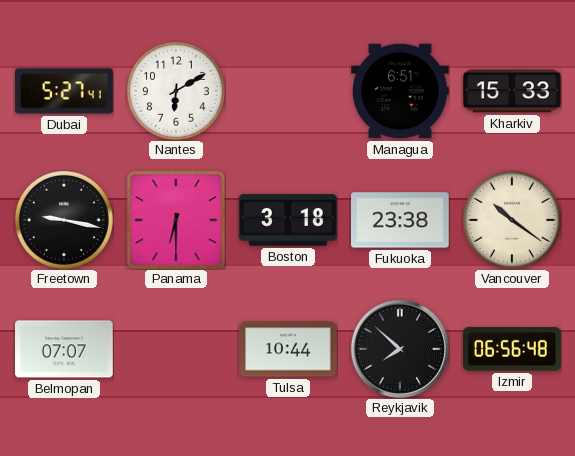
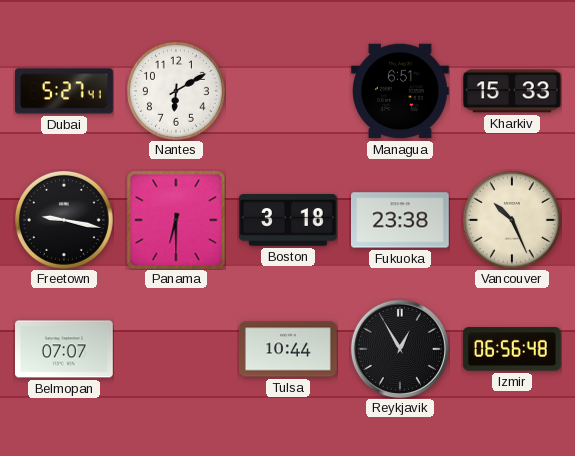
Vancouver: 10:21 -> 10:26 (512, 220)
Reykjavik: 7:52 -> 12:55 (400, 349)
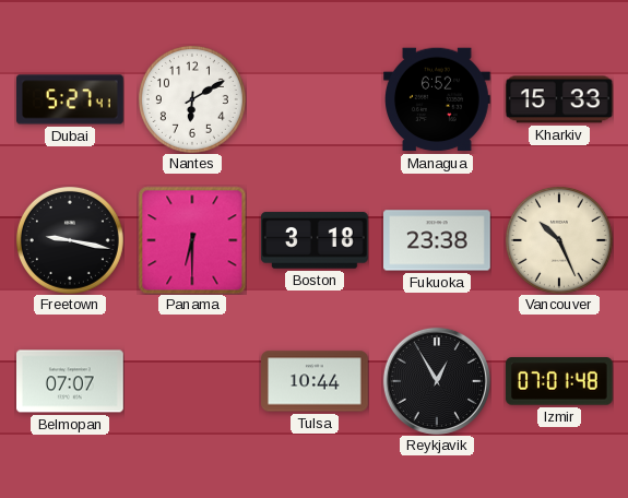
Managua: 6:51 -> 6:52 (438, 99)
Izmir: 06:56 -> 07:01 (559, 381)
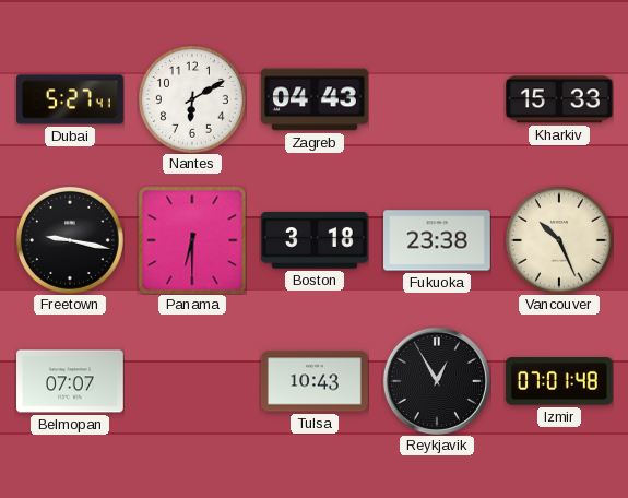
Zagreb: none -> 04:43 (316, 99)
Managua: 6:52 -> none (438, 99)
Tulsa: 10:44 -> 10:43 (316, 381)
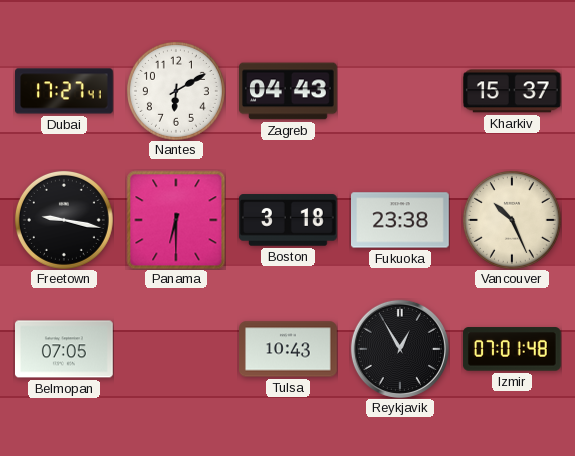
Dubai: 5:27 -> 17:27 (65, 91)
Kharkiv: 15:33 -> 15:37 (512, 91)
Belmopan: 07:07 -> 07:05 (65, 349)
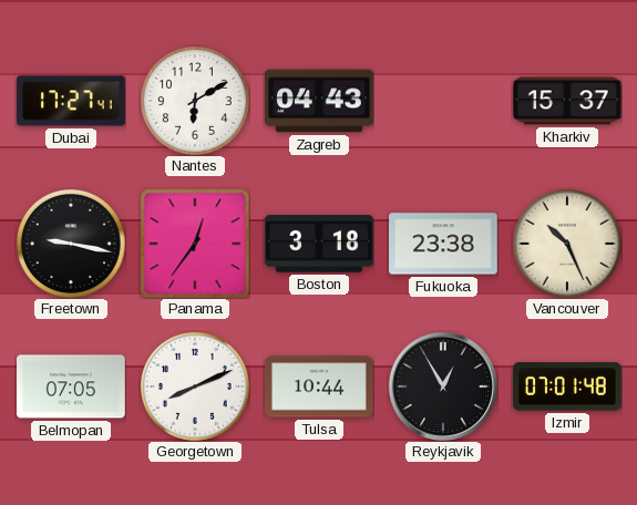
Panama: 6:30 -> 12:36 (195, 244)
Georgetown: none -> 8:11 (195, 387)
Tulsa: 10:43 -> 10:44 (320, 387)
